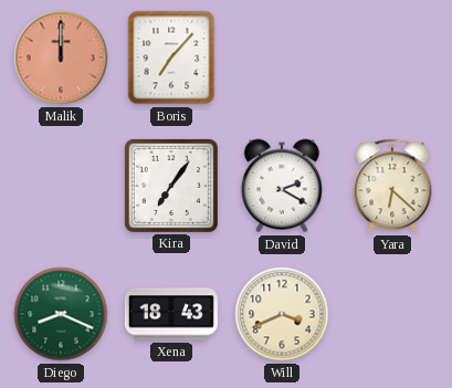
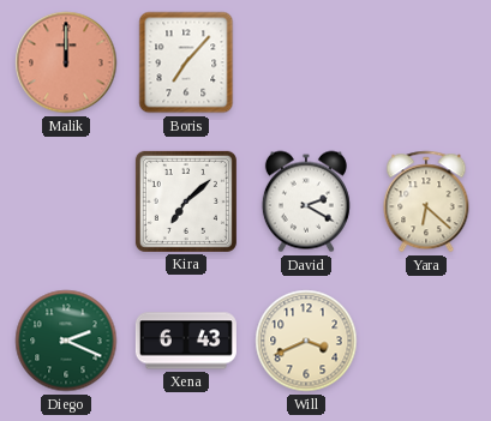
Kira: 7:06 -> 7:08 (186, 202)
Diego: 8:19 -> 2:19 (66, 341)
Xena: 18:43 -> 6:43 (186, 341)
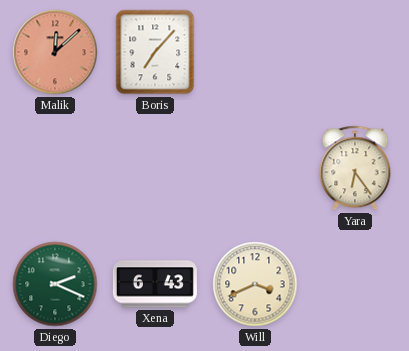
Malik: 12:00 -> 12:08 (55, 52)
Kira: 7:08 -> none (186, 202)
David: 2:20 -> none (306, 202)
Yara: 6:22 -> 6:24 (355, 168)
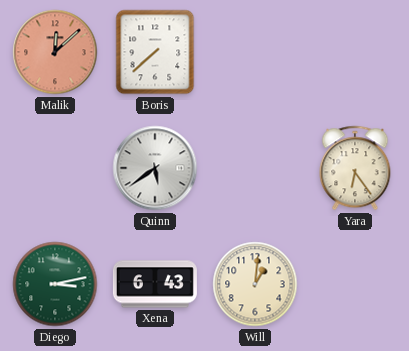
Boris: 7:07 -> 7:38 (155, 52)
Quinn: none -> 5:39 (155, 168)
Diego: 2:19 -> 3:13 (55, 284)
Will: 3:41 -> 1:01 (255, 284)
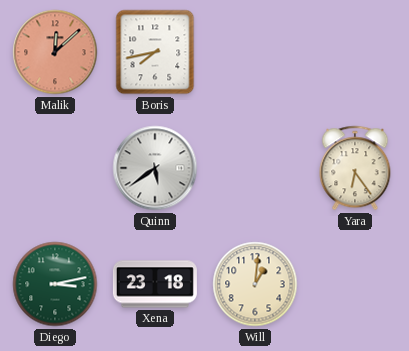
Boris: 7:38 -> 7:43 (155, 52)
Xena: 6:43 -> 23:18 (155, 284)
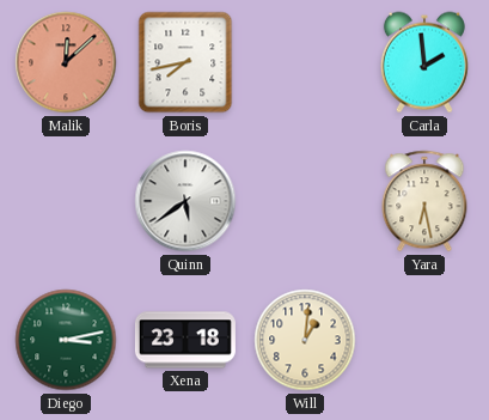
Carla: none -> 1:59 (424, 62)
Yara: 6:24 -> 6:28 (424, 201)
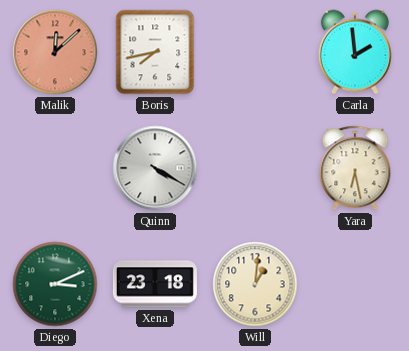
Quinn: 5:39 -> 4:20 (155, 168)
Diego: 3:13 -> 3:11 (55, 284)
